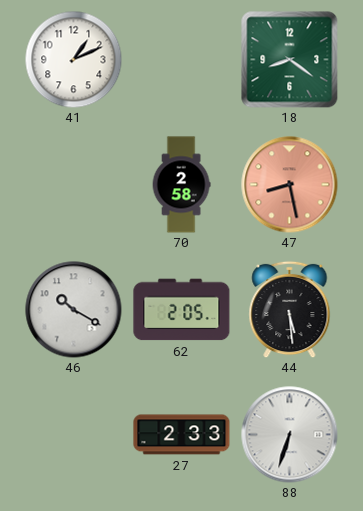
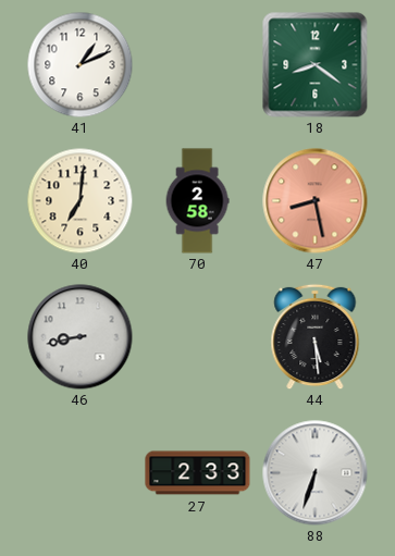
40: none -> 7:01 (79, 200)
46: 10:20 -> 8:43 (81, 337)
62: 2:05 -> none (182, 310)
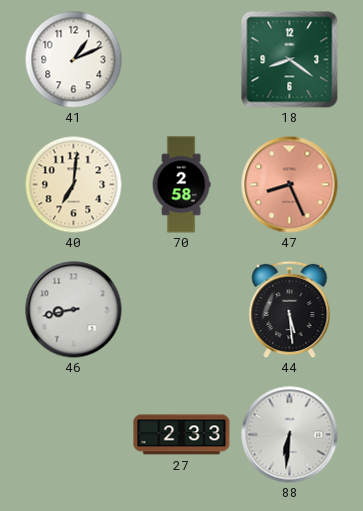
47: 8:28 -> 8:26 (290, 185)
88: 6:33 -> 6:31 (290, 435)
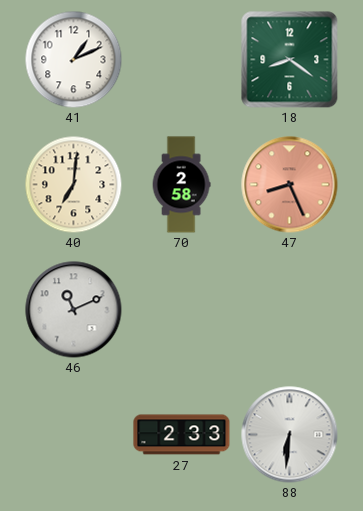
46: 8:43 -> 11:11 (74, 310)
44: 5:29 -> none (290, 309)
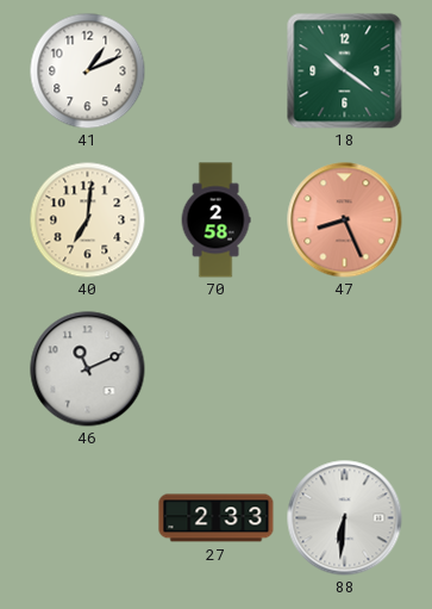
18: 8:21 -> 10:21 (345, 72)
